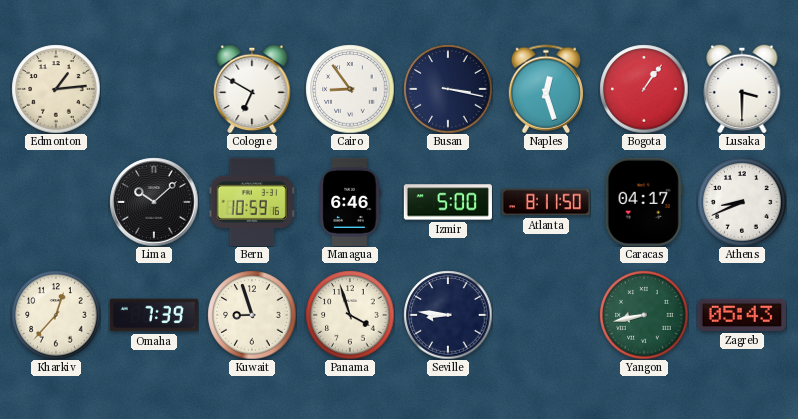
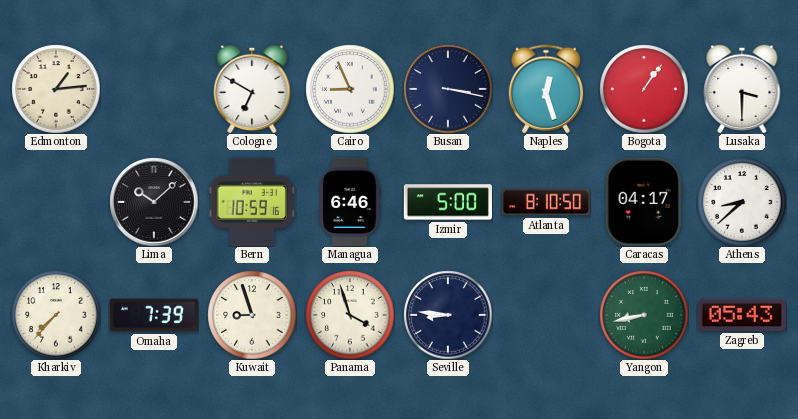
Cairo: 8:54 -> 8:56 (350, 89)
Atlanta: 8:11 -> 8:10 (546, 202)
Athens: 8:41 -> 8:38 (742, 202)
Kharkiv: 12:37 -> 7:37 (56, 315)
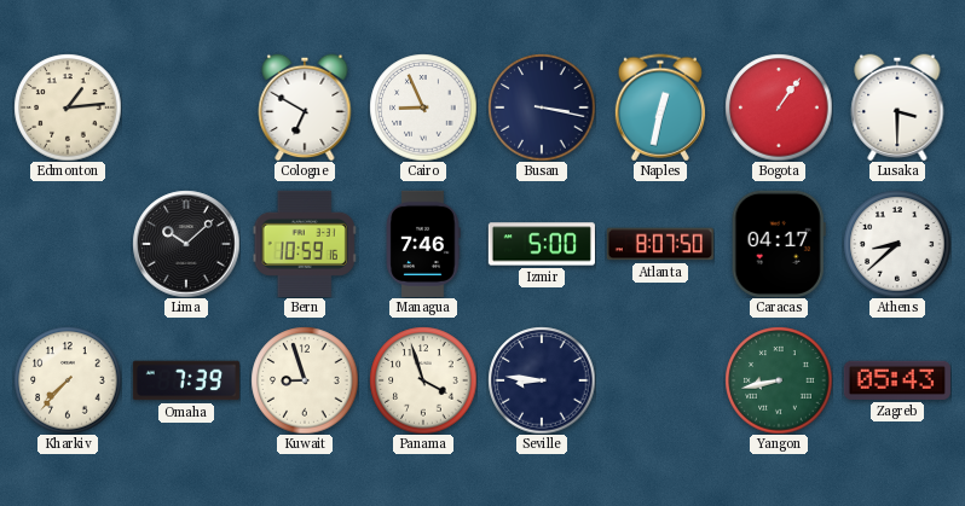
Naples: 12:27 -> 12:32 (660, 107)
Managua: 6:46 -> 7:46 (423, 244)
Atlanta: 8:10 -> 8:07 (660, 244)
